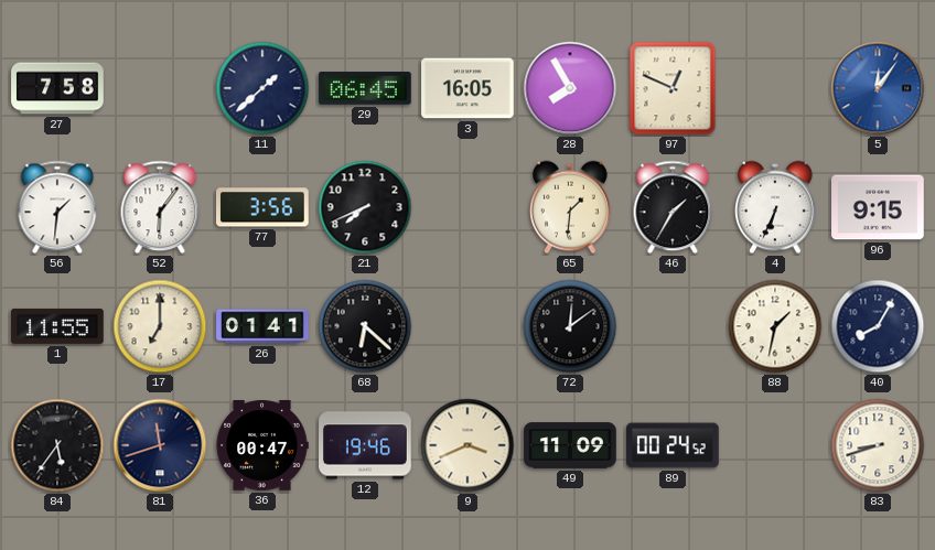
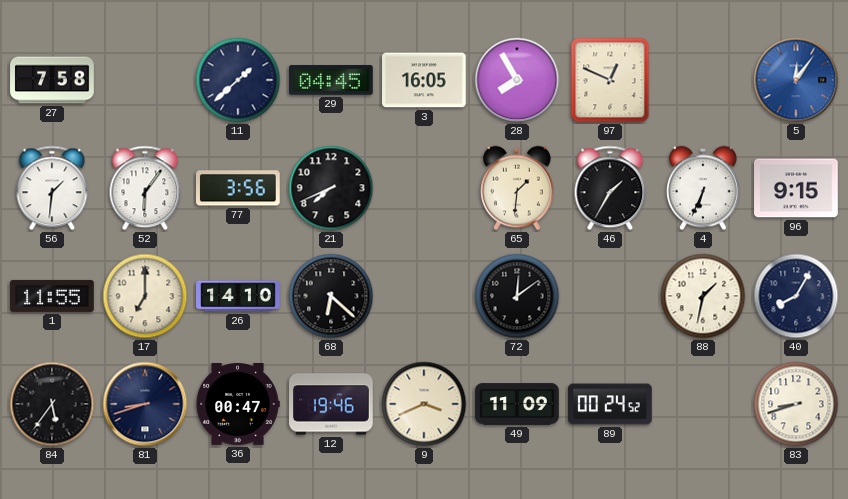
29: 06:45 -> 04:45 (331, 80)
26: 01:41 -> 14:10 (238, 296)
81: 11:42 -> 8:42 (145, 404)
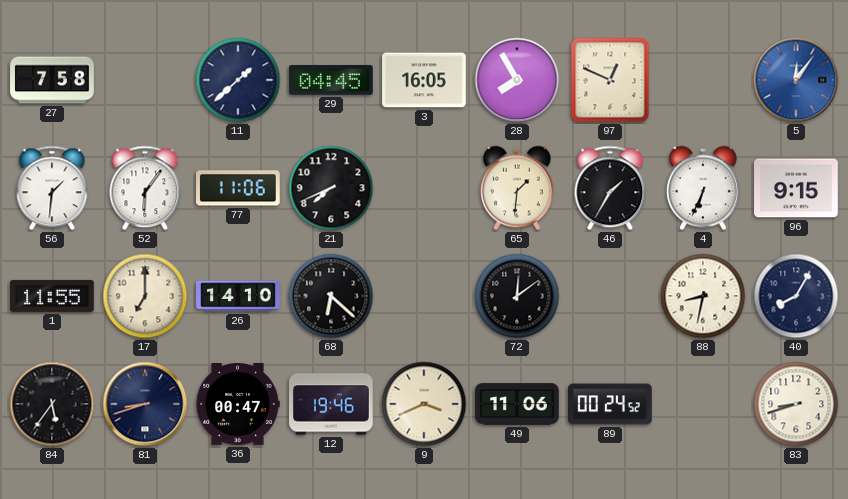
77: 3:56 -> 11:06 (239, 188)
88: 1:32 -> 8:32 (703, 296)
49: 11:09 -> 11:06 (517, 404)
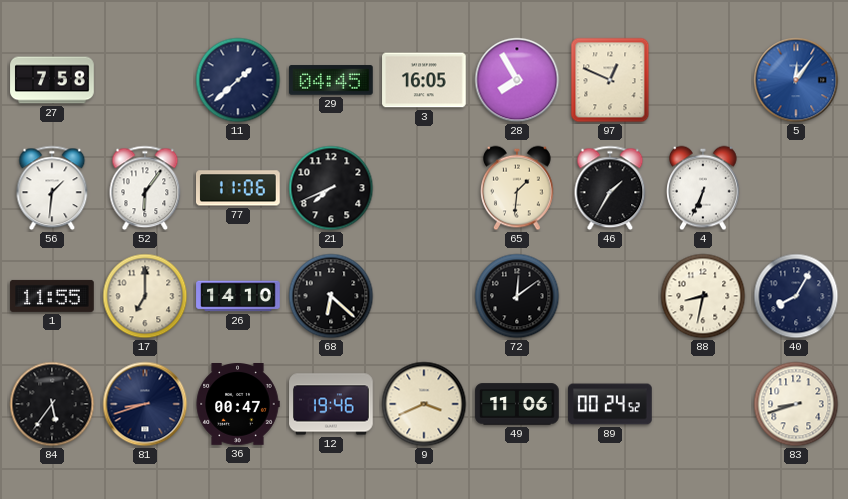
96: 9:15 -> none (796, 188)
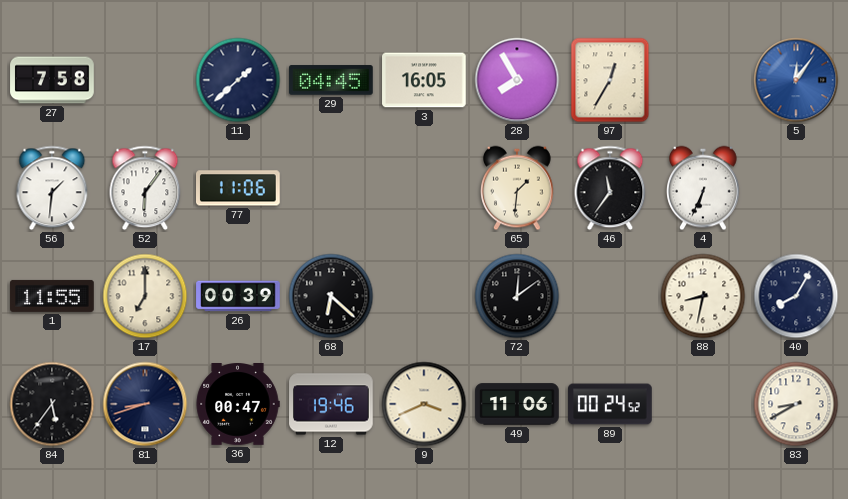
97: 12:49 -> 12:35 (610, 80)
21: 7:41 -> none (331, 188)
46: 1:35 -> 11:36 (610, 188)
26: 14:10 -> 00:39 (238, 296)
83: 8:42 -> 8:40 (796, 404)
